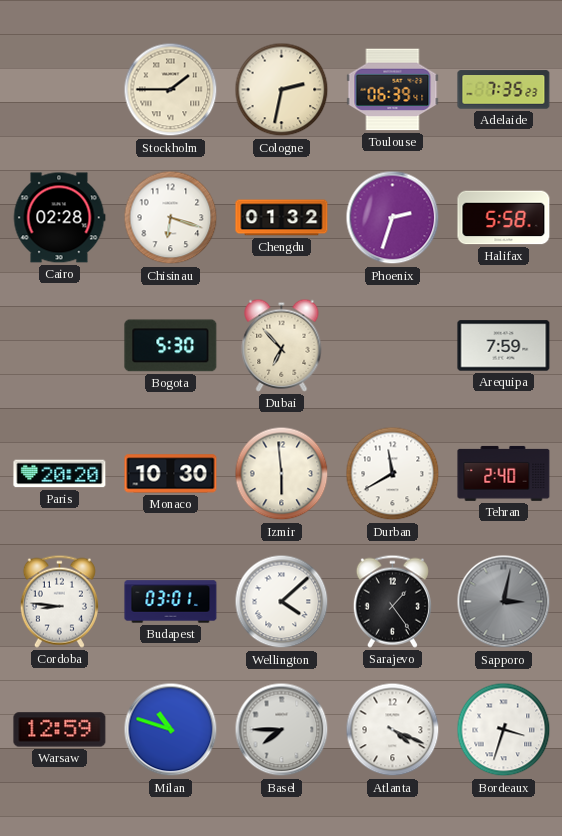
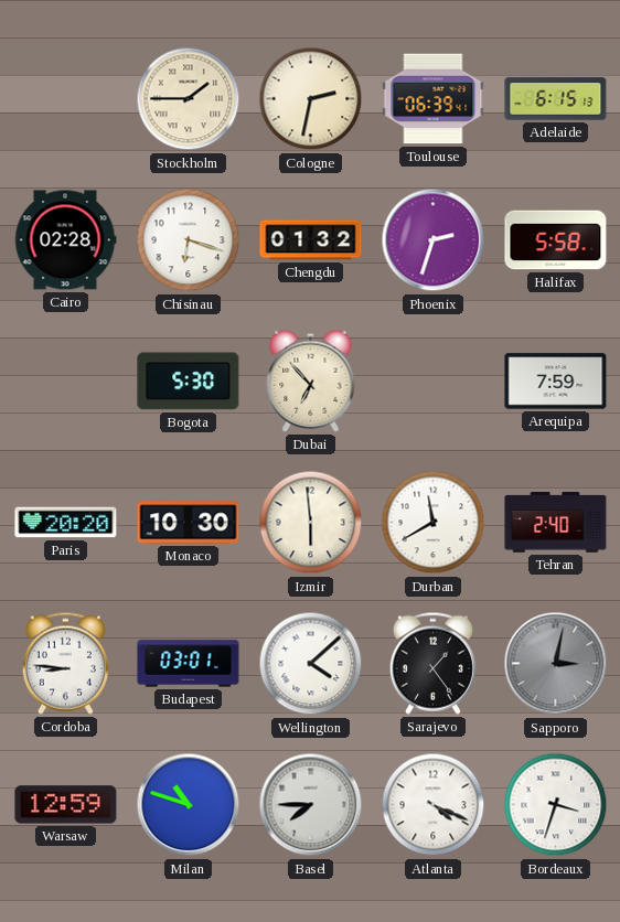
Adelaide: 7:35 -> 6:15 (556, 99)
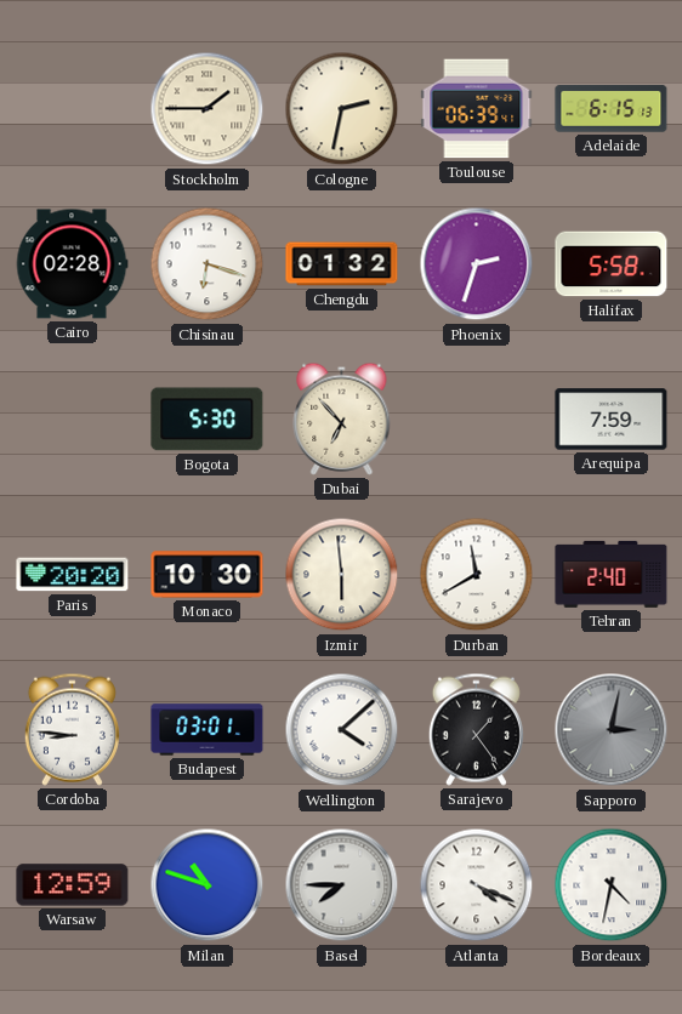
Bordeaux: 3:33 -> 4:32 (612, 885)
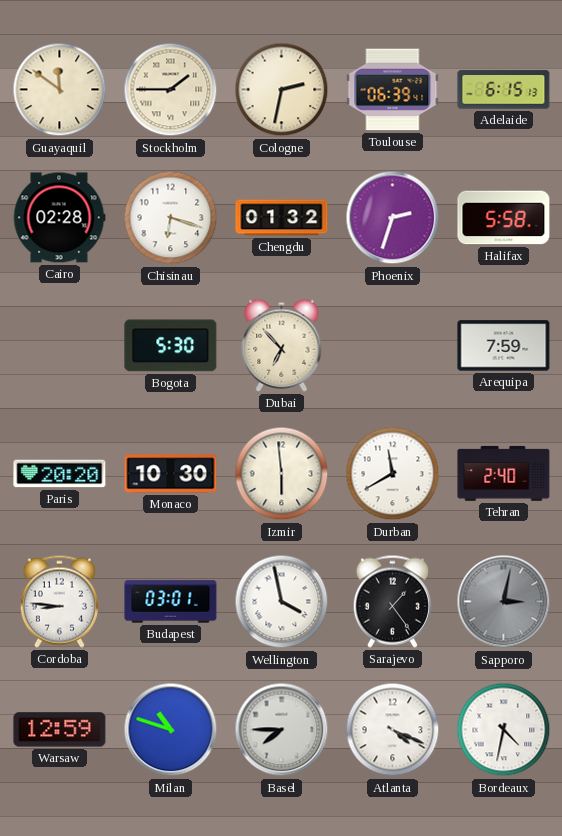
Guayaquil: none -> 11:51 (60, 90)
Wellington: 4:08 -> 3:58 (282, 602)
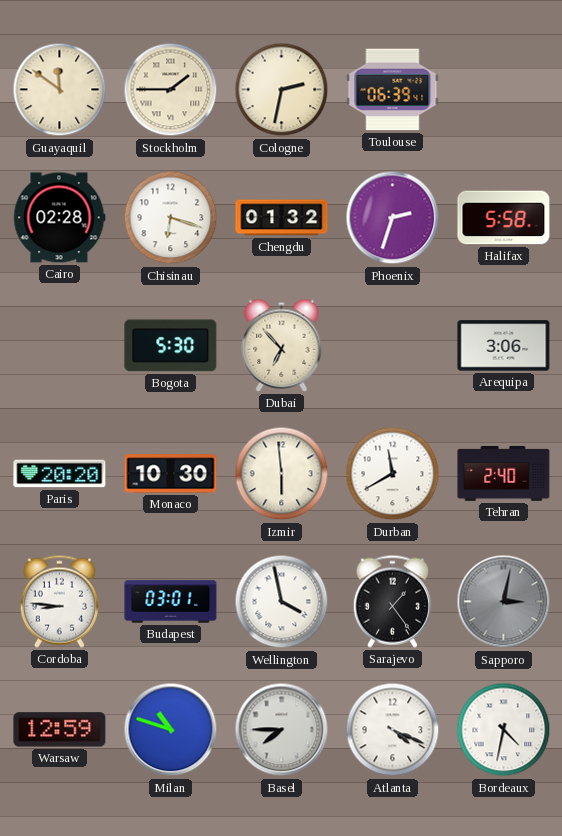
Adelaide: 6:15 -> none (504, 90)
Arequipa: 7:59 -> 3:06 (504, 346)
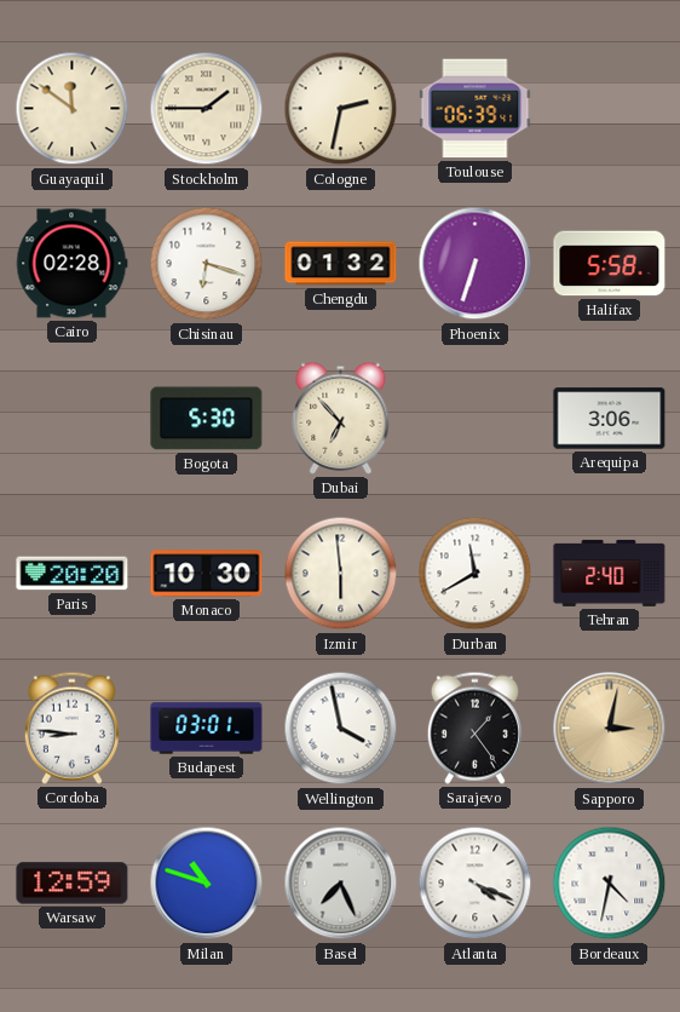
Phoenix: 2:33 -> 6:33 (476, 264)
Sapporo dial: grey -> champagne (610, 729)
Basel: 7:45 -> 7:26 (341, 884)
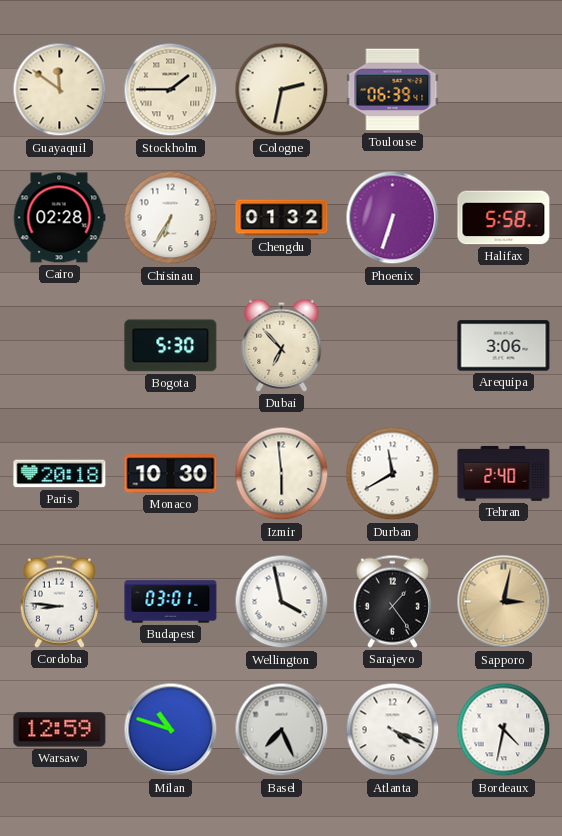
Chisinau: 6:18 -> 6:35 (171, 218)
Paris: 20:20 -> 20:18 (60, 474)
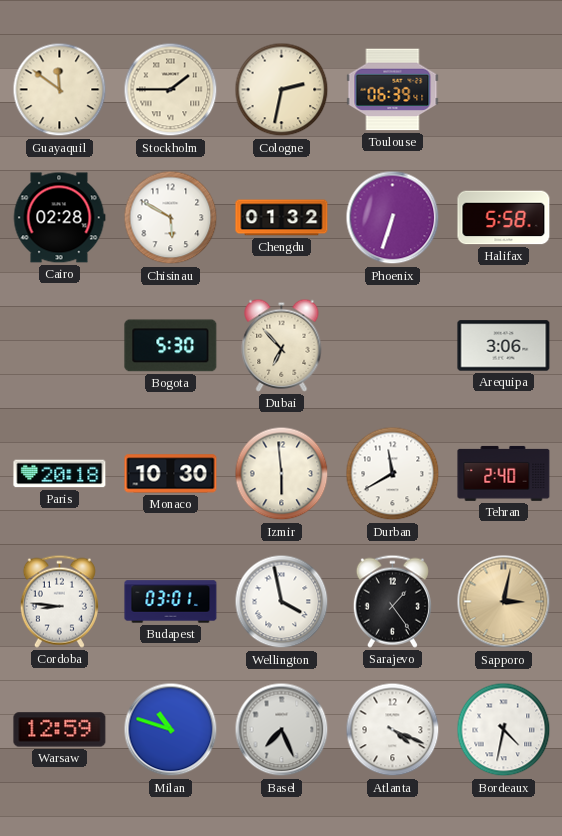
Chisinau: 6:35 -> 5:50 (171, 218)
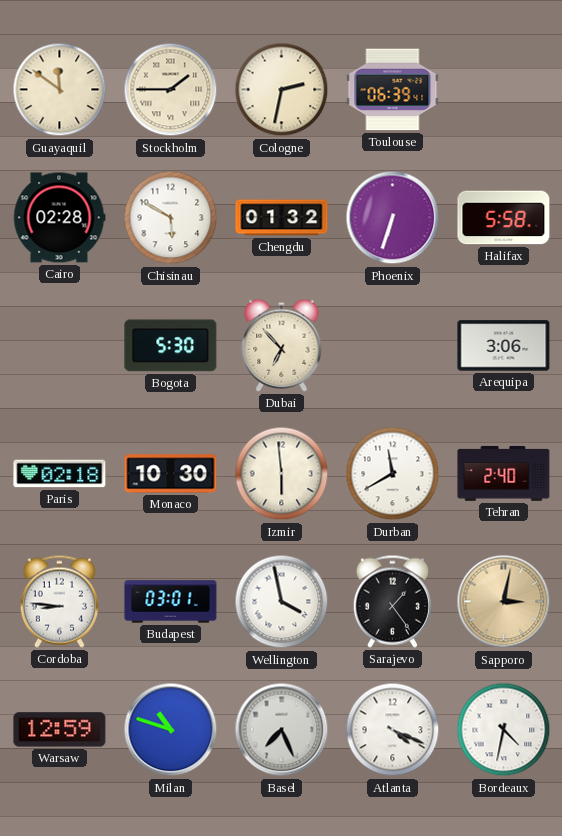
Paris: 20:18 -> 02:18 (60, 474)
